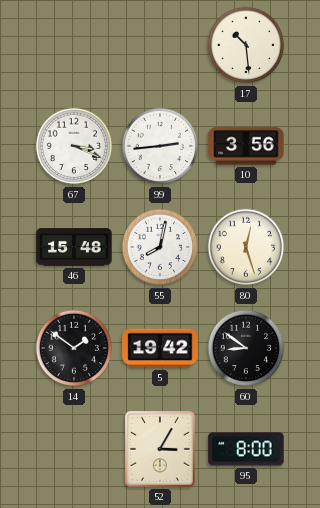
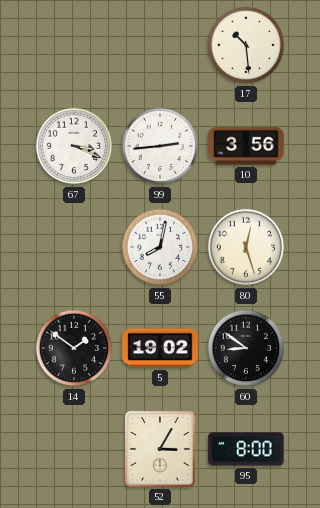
46: 15:48 -> none (74, 247)
5: 19:42 -> 19:02 (160, 348)
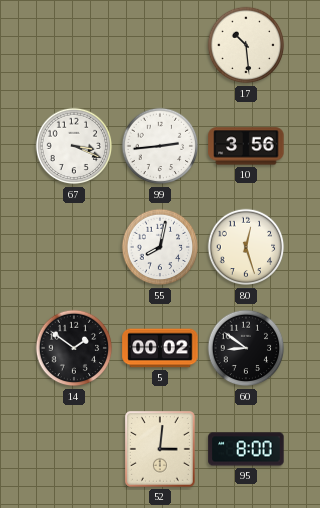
5: 19:02 -> 00:02 (160, 348)
52: 3:05 -> 3:01 (161, 450)
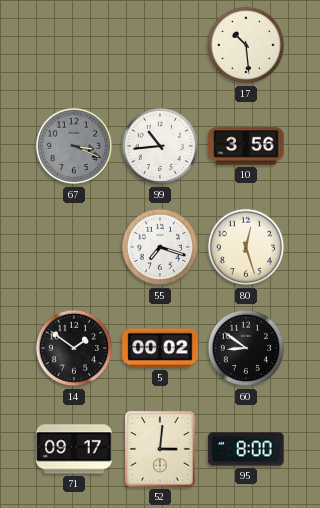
67 dial: white -> grey (74, 146)
99: 2:44 -> 10:44 (160, 146)
55: 8:02 -> 7:18 (160, 247)
71: none -> 09:17 (74, 449)
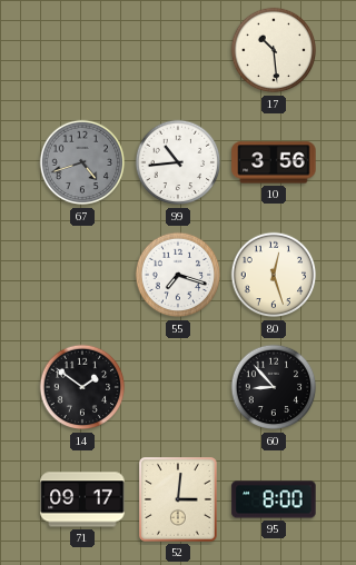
67: 3:19 -> 4:42 (82, 162)
5: 00:02 -> none (160, 348)
60: 8:51 -> 8:53 (274, 387)
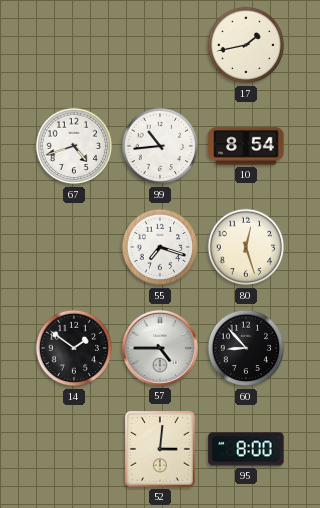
17: 10:29 -> 1:43 (246, 45)
67 dial: grey -> white (74, 146)
10: 3:56 -> 8:54 (246, 146)
57: none -> 4:45 (160, 348)
71: 09:17 -> none (82, 499)
